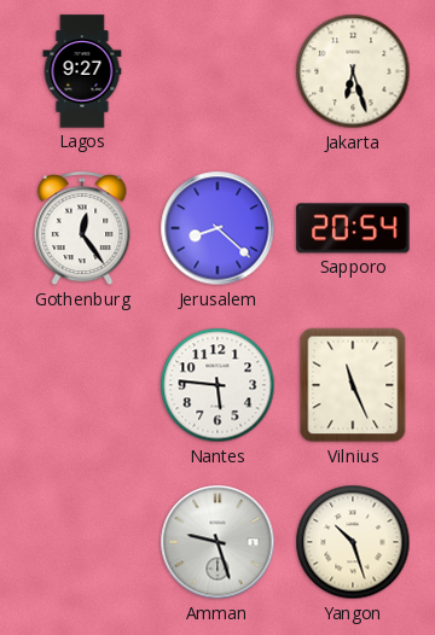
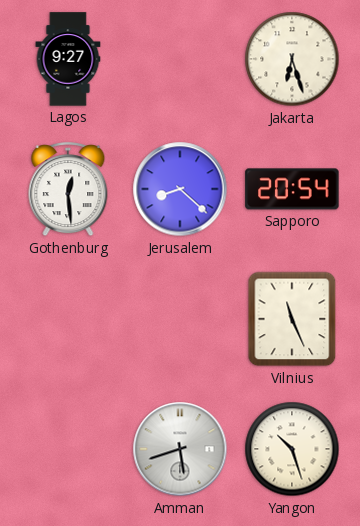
Gothenburg: 12:24 -> 12:29 (68, 190)
Nantes: 5:46 -> none (217, 385)
Amman: 9:27 -> 5:42 (180, 449)
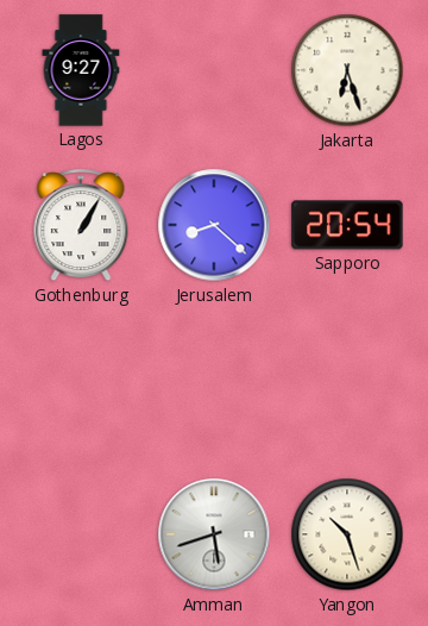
Gothenburg: 12:29 -> 1:05 (81, 226)
Vilnius: 11:26 -> none (292, 319)
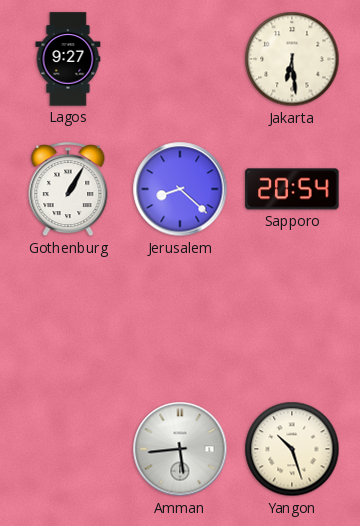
Jakarta: 6:27 -> 6:29 (292, 59)
Amman: 5:42 -> 5:44 (180, 449)
